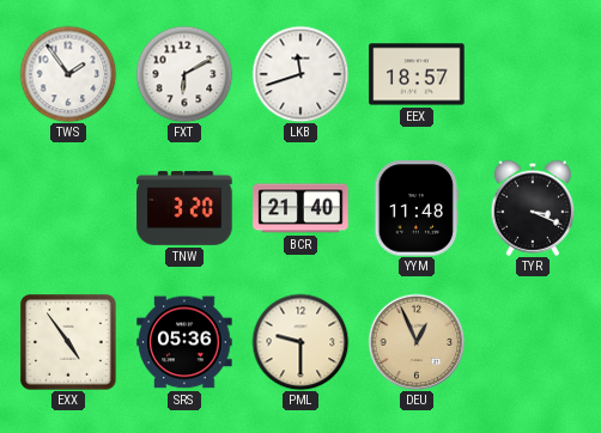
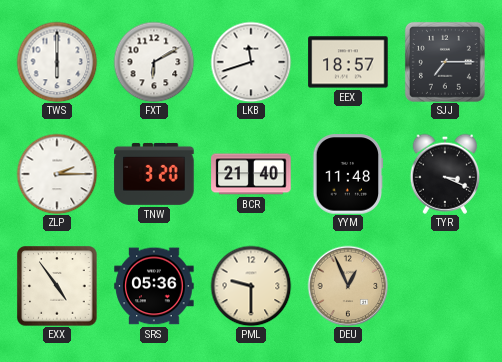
TWS: 1:54 -> 6:00 (57, 62)
SJJ: none -> 7:15 (445, 62)
ZLP: none -> 2:15 (57, 174)
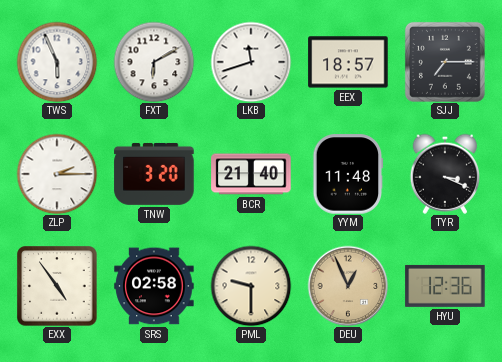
TWS: 6:00 -> 5:56 (57, 62)
SRS: 05:36 -> 02:58 (154, 286)
HYU: none -> 12:36 (445, 286)
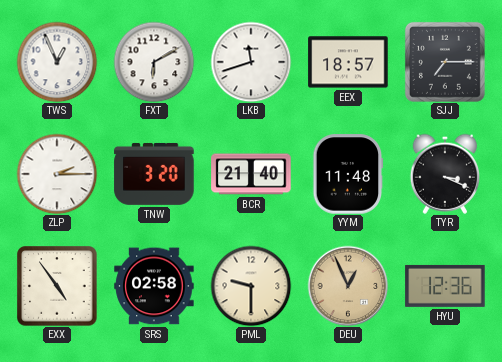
TWS: 5:56 -> 12:56 (57, 62)
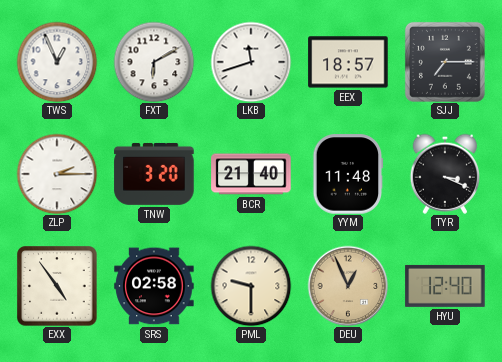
HYU: 12:36 -> 12:40 (445, 286)
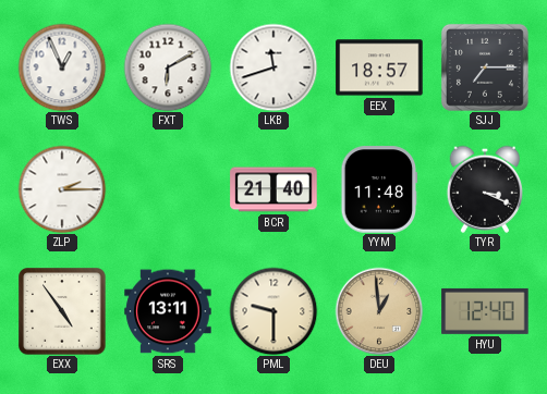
TNW: 3:20 -> none (154, 174)
SRS: 02:58 -> 13:11 (168, 311)
DEU: 12:56 -> 12:59 (379, 311)
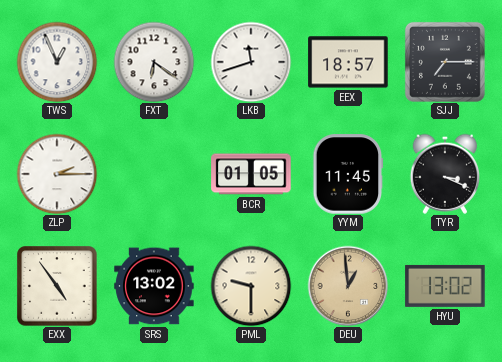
FXT: 6:10 -> 6:21 (154, 62)
BCR: 21:40 -> 01:05 (251, 174)
YYM: 11:48 -> 11:45 (348, 174)
SRS: 13:11 -> 13:02 (154, 286)
HYU: 12:40 -> 13:02 (445, 286)
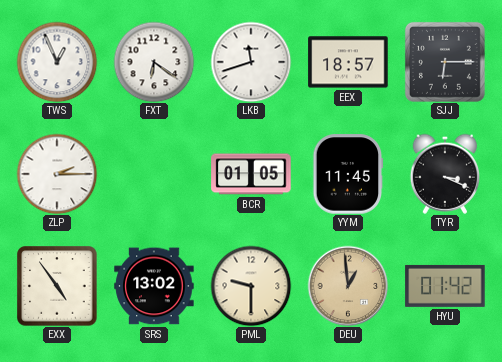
SJJ: 7:15 -> 6:15 (445, 62)
HYU: 13:02 -> 01:42 (445, 286)
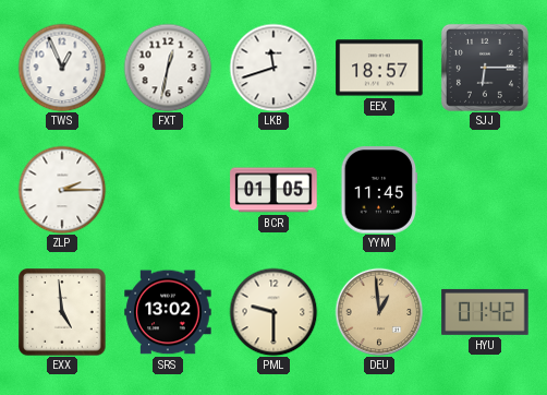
FXT: 6:21 -> 12:32 (168, 68)
TYR: 3:19 -> none (444, 174)
EXX: 4:54 -> 4:59 (62, 312)
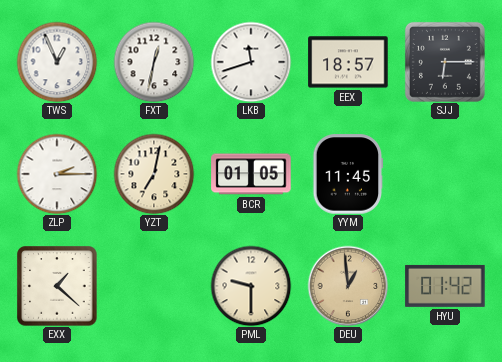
YZT: none -> 7:02 (154, 174)
EXX: 4:59 -> 1:22 (57, 286)
SRS: 13:02 -> none (168, 312)
